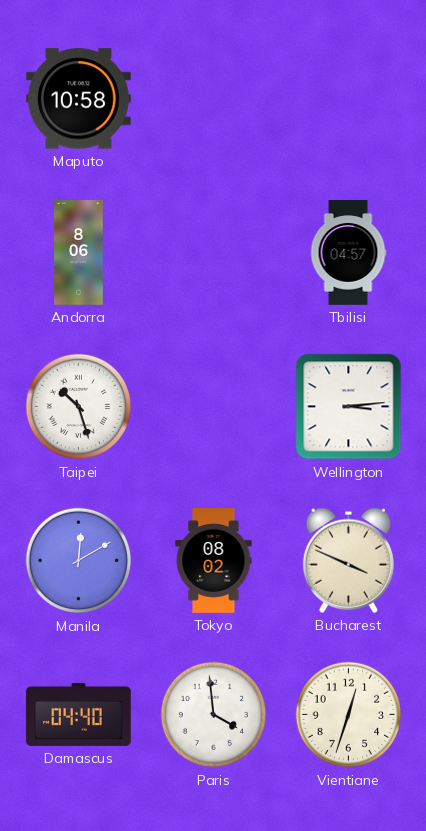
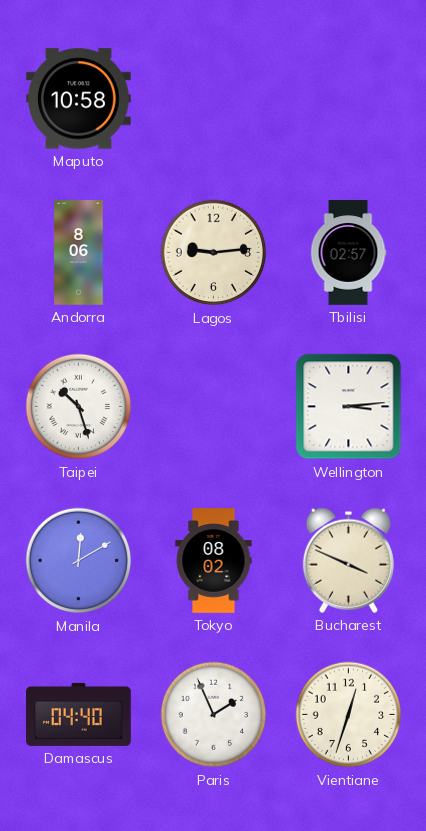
Lagos: none -> 9:14 (214, 253)
Tbilisi: 04:57 -> 02:57 (348, 253)
Paris: 3:59 -> 1:56 (214, 715)
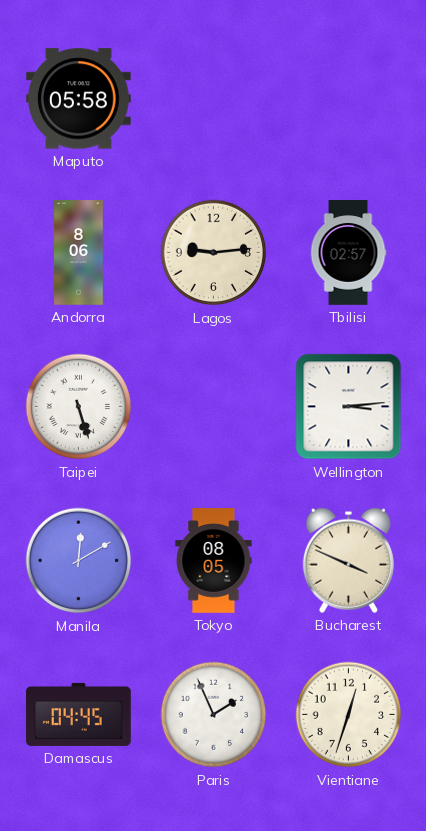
Maputo: 10:58 -> 05:58 (79, 99)
Taipei: 10:27 -> 5:27 (79, 407)
Tokyo: 08:02 -> 08:05 (214, 561)
Damascus: 04:40 -> 04:45 (79, 714)
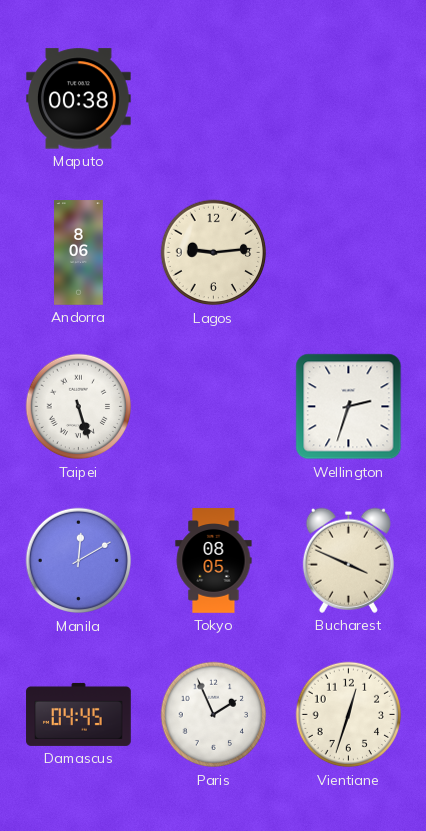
Maputo: 05:58 -> 00:38 (79, 99)
Tbilisi: 02:57 -> none (348, 253)
Wellington: 3:14 -> 2:33 (349, 407)
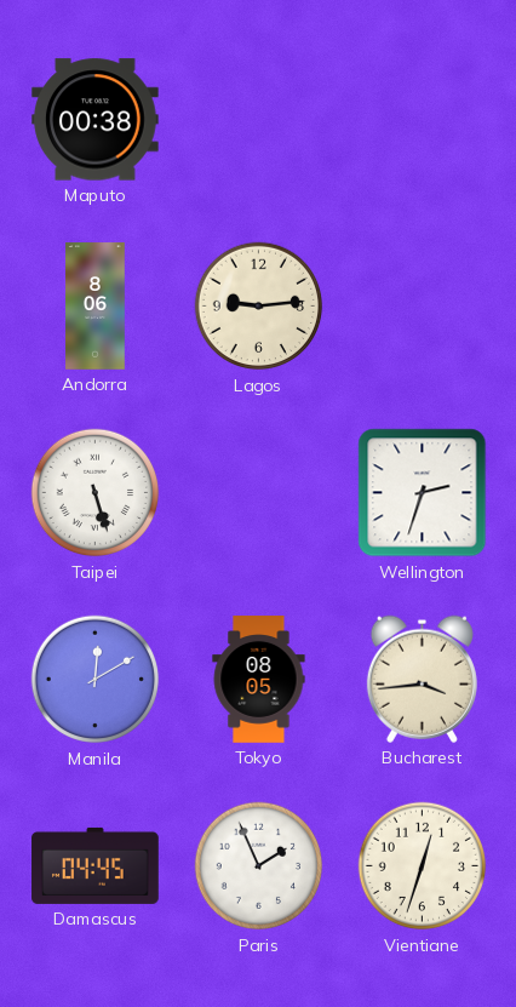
Bucharest: 3:49 -> 3:44 (422, 679)
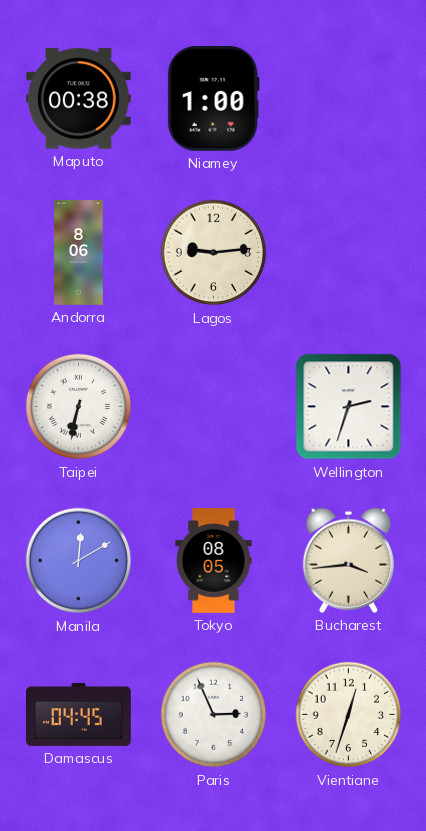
Niamey: none -> 1:00 (213, 99)
Taipei: 5:27 -> 6:32 (79, 407)
Paris: 1:56 -> 2:56 (214, 715)
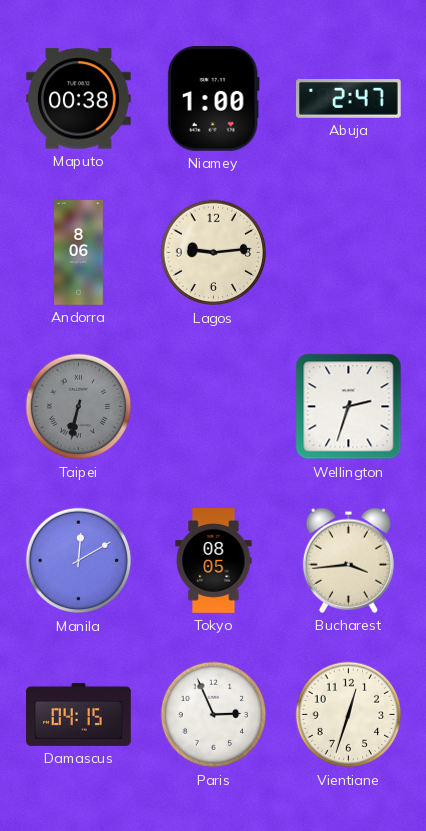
Abuja: none -> 2:47 (349, 99)
Taipei dial: white -> grey (79, 407)
Damascus: 04:45 -> 04:15 (79, 714)
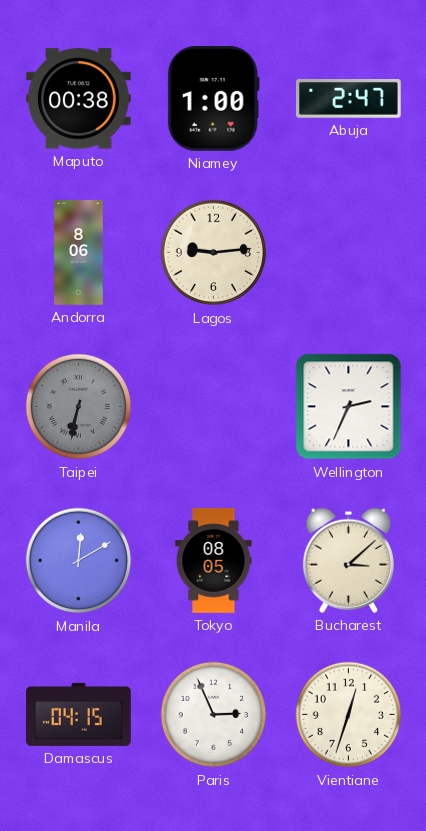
Wellington: 2:33 -> 2:34 (349, 407)
Bucharest: 3:44 -> 3:08 (348, 560)
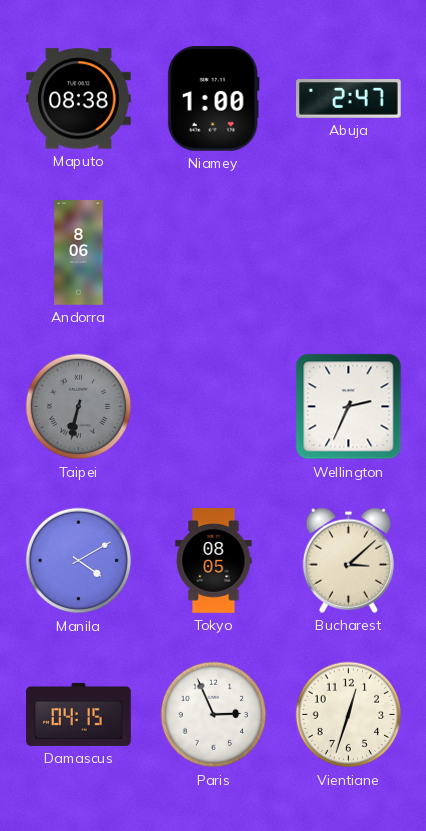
Maputo: 00:38 -> 08:38 (79, 99)
Lagos: 9:14 -> none (214, 253)
Manila: 12:10 -> 4:10 (79, 561)
